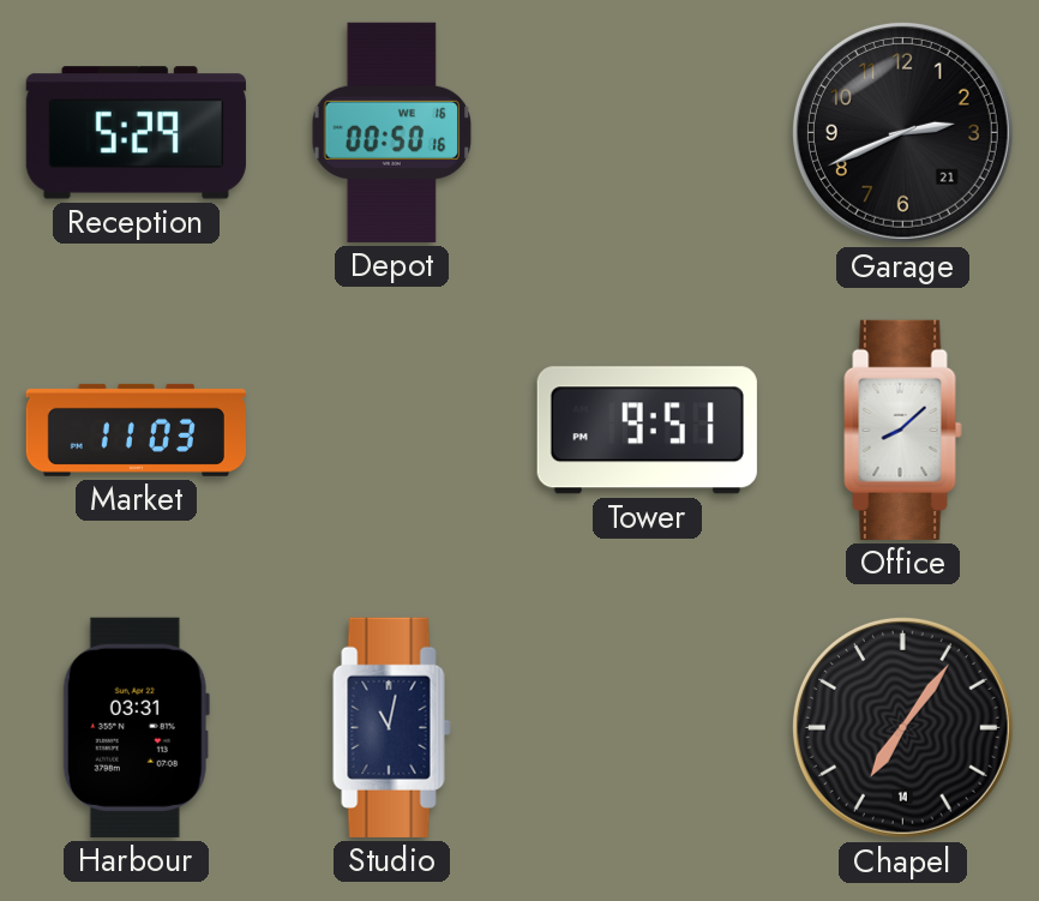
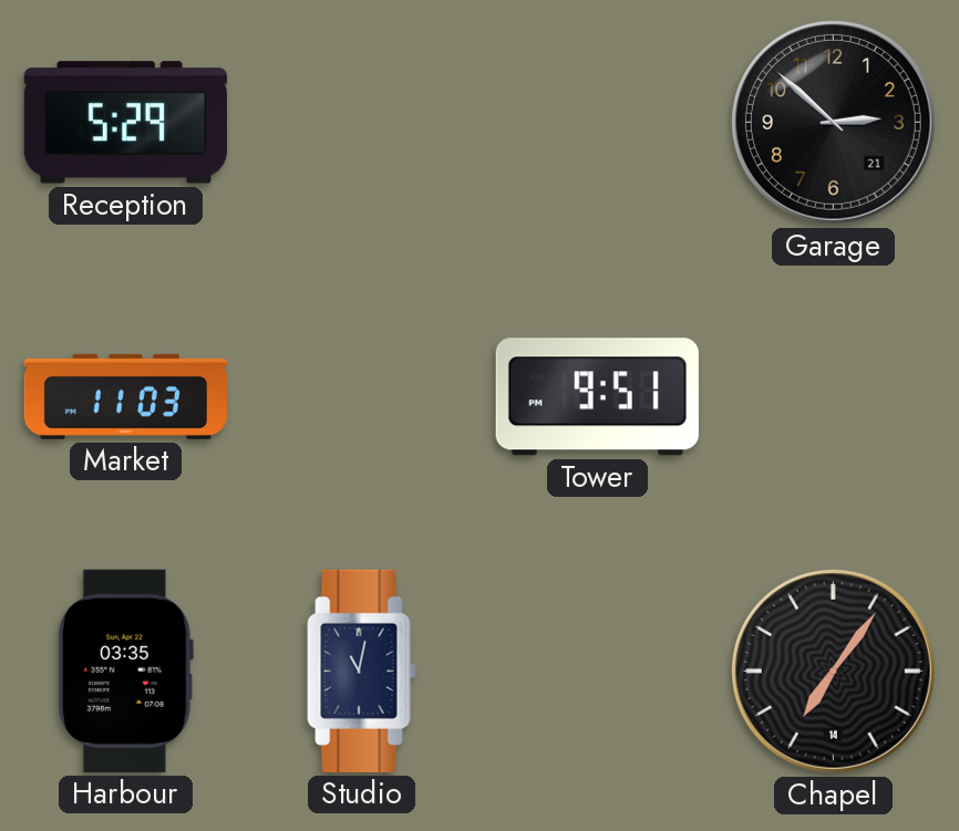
Depot: 00:50 -> none (392, 132)
Garage: 2:41 -> 2:52 (833, 122)
Office: 8:08 -> none (903, 430)
Harbour: 03:31 -> 03:35 (125, 671)
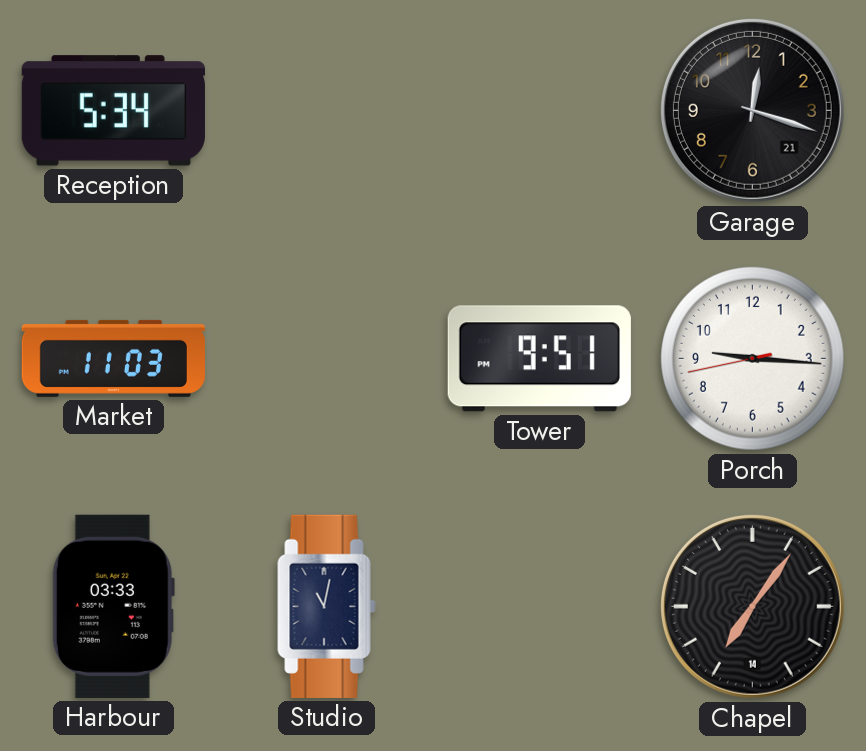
Reception: 5:29 -> 5:34 (113, 111)
Garage: 2:52 -> 12:18 (752, 110)
Porch: none -> 9:15 (753, 359)
Harbour: 03:35 -> 03:33 (113, 606)
